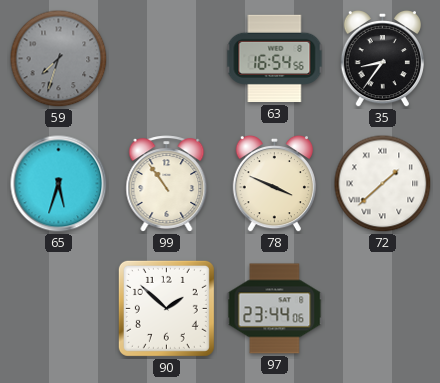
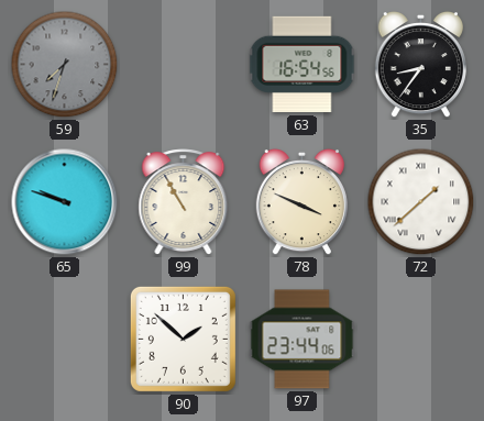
65: 5:33 -> 9:48 (65, 202)
99: 10:54 -> 10:55 (184, 202)
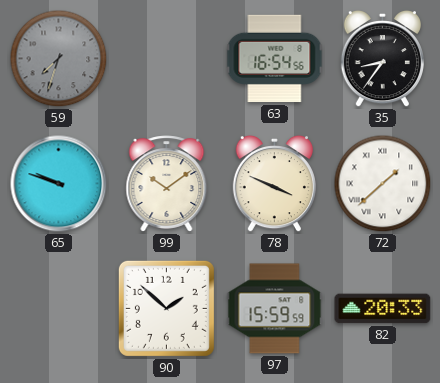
99: 10:55 -> 10:09 (167, 184)
97: 23:44 -> 15:59 (275, 309)
82: none -> 20:33 (383, 309)
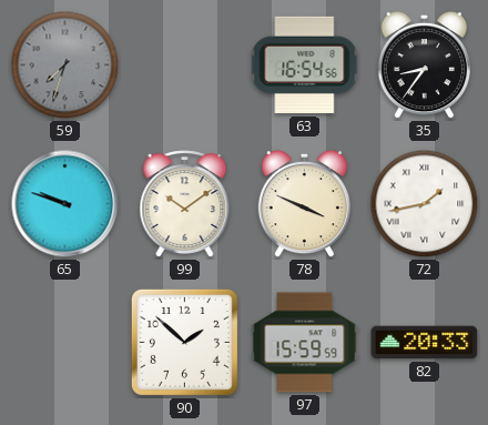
72: 1:38 -> 1:43 (425, 204)
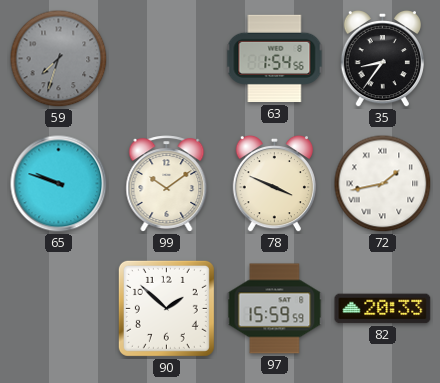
63: 16:54 -> 1:54 (275, 59)
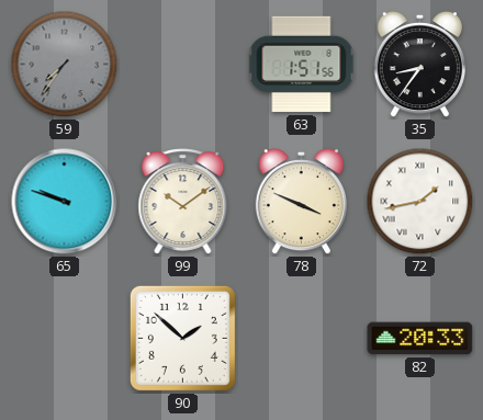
59: 7:33 -> 7:36 (65, 65)
63: 1:54 -> 1:51 (302, 65)
97: 15:59 -> none (275, 309)
